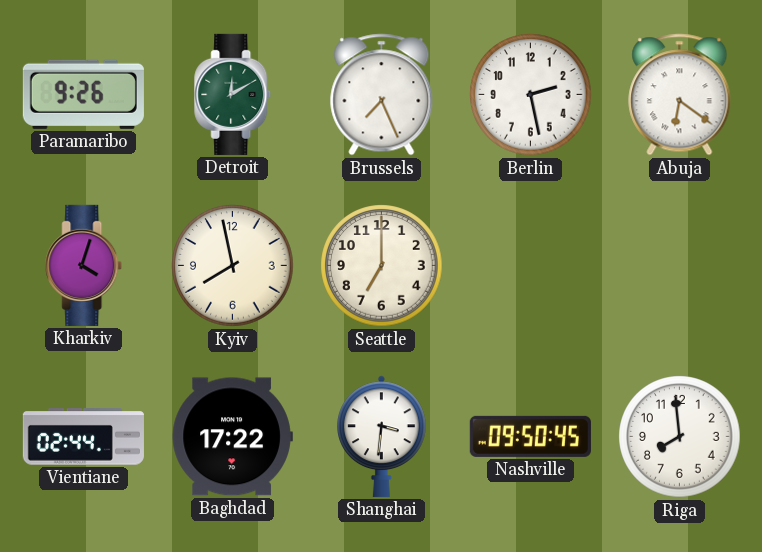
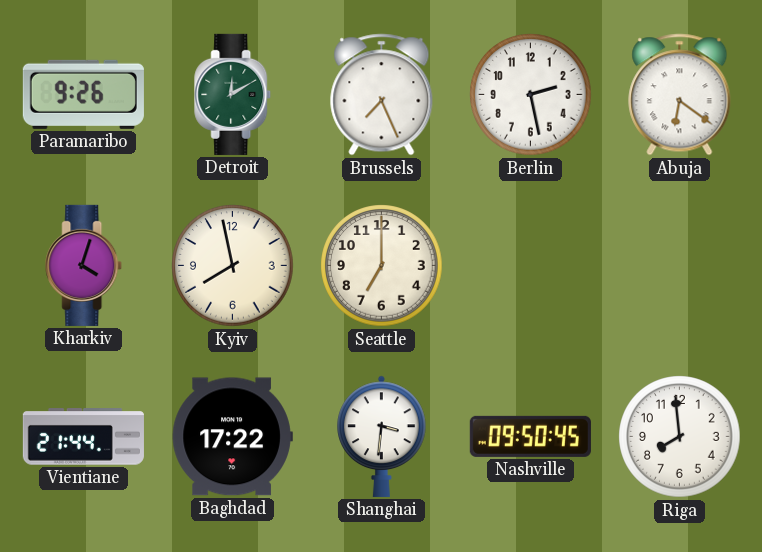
Vientiane: 02:44 -> 21:44 (83, 437)
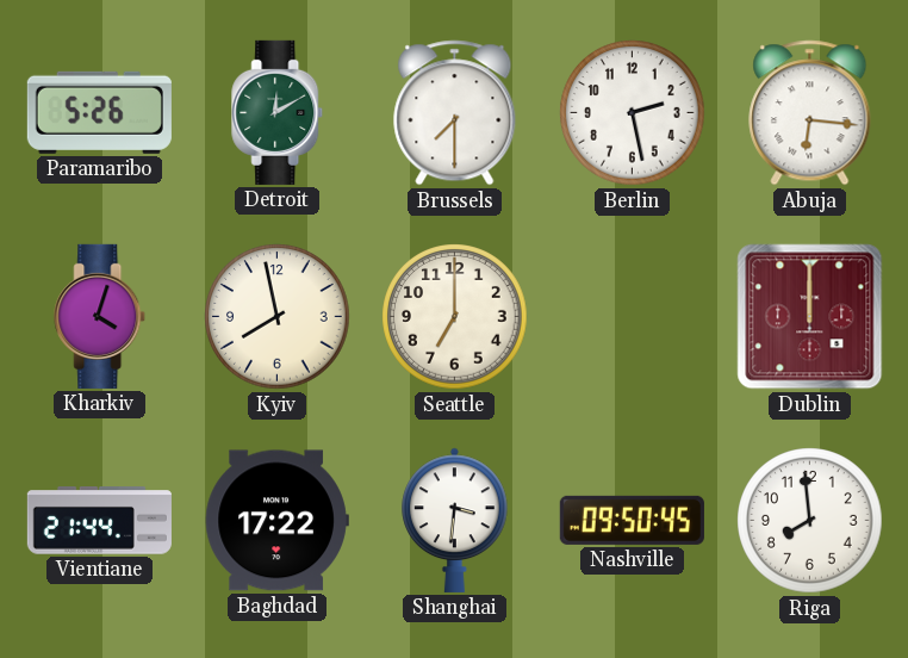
Paramaribo: 9:26 -> 5:26 (99, 112)
Brussels: 7:26 -> 7:30 (455, 113)
Abuja: 6:21 -> 6:16 (810, 113)
Dublin: none -> 12:00 (810, 317)
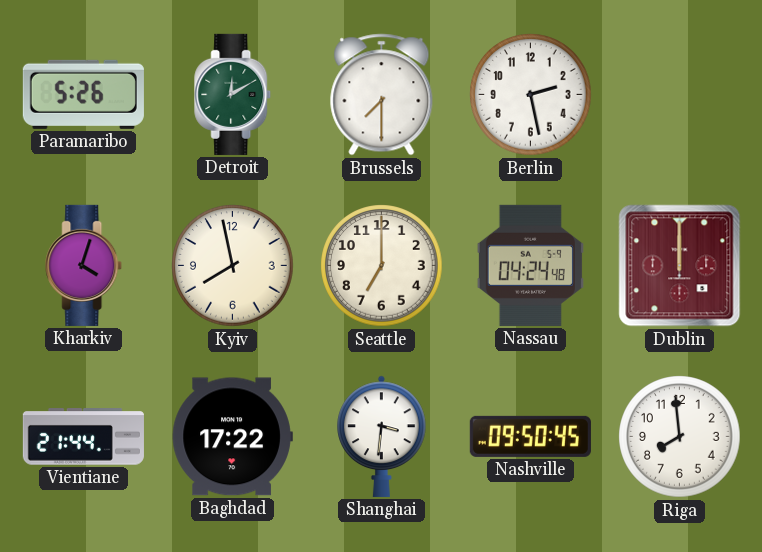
Abuja: 6:16 -> none (810, 113)
Nassau: none -> 04:24 (530, 265)
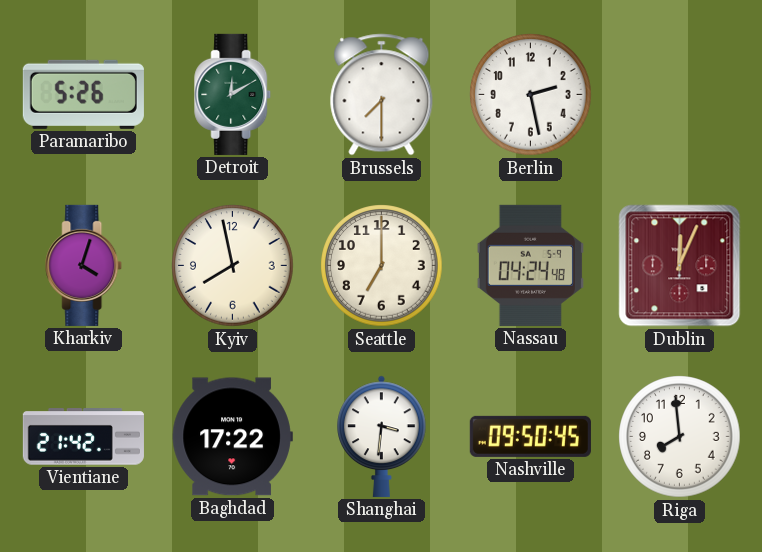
Dublin: 12:00 -> 12:04 (680, 266)
Vientiane: 21:44 -> 21:42 (83, 437)
